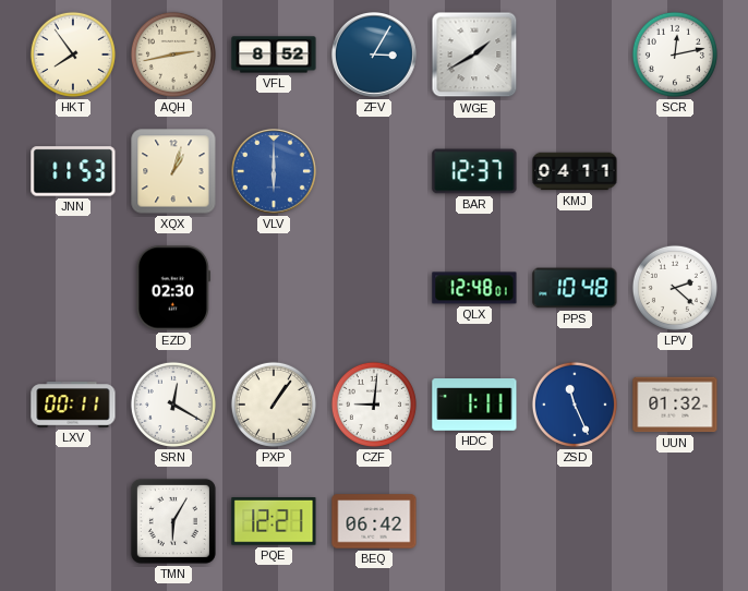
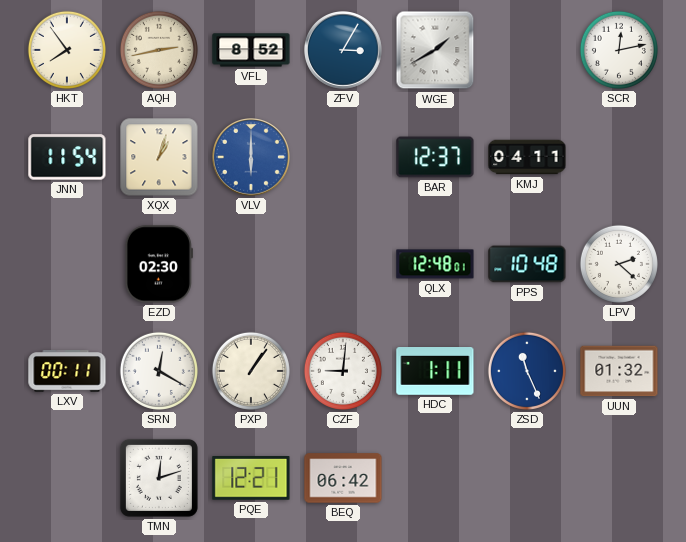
JNN: 11:53 -> 11:54 (67, 157)
TMN: 6:05 -> 12:12 (159, 478)
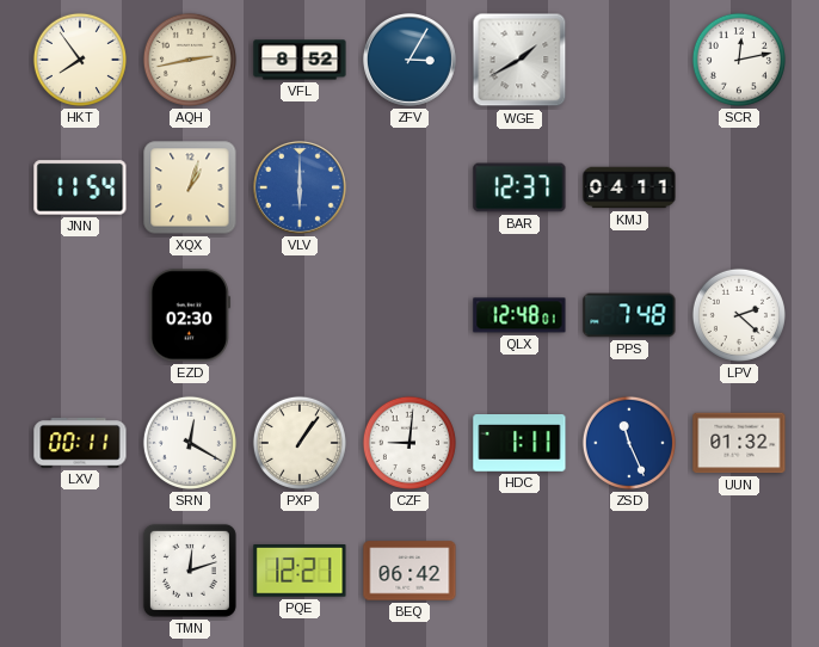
PPS: 10:48 -> 7:48 (629, 315)
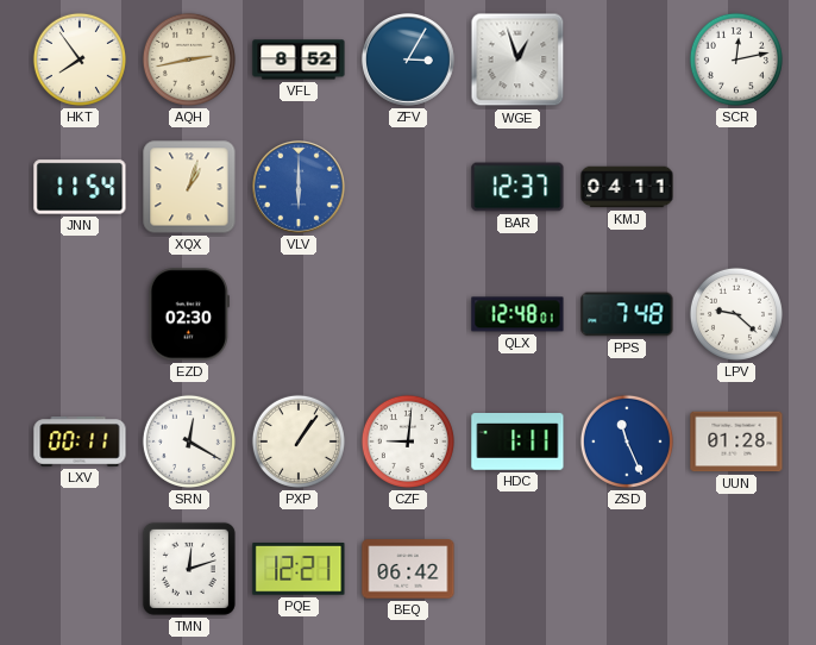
WGE: 1:40 -> 12:57 (517, 60)
LPV: 2:22 -> 9:22 (736, 314)
UUN: 01:32 -> 01:28 (736, 442)
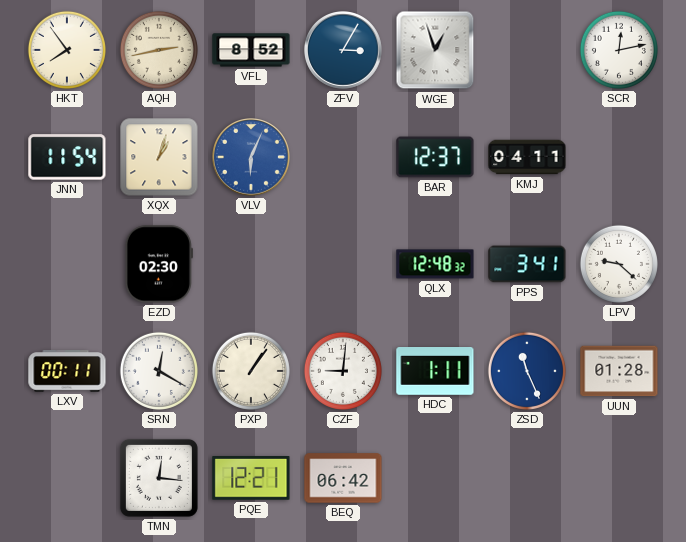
VLV: 6:00 -> 6:04 (252, 158)
QLX: 12:48:01 -> 12:48:32 (435, 264)
PPS: 7:48 -> 3:41 (527, 264)
TMN: 12:12 -> 12:16 (159, 478)
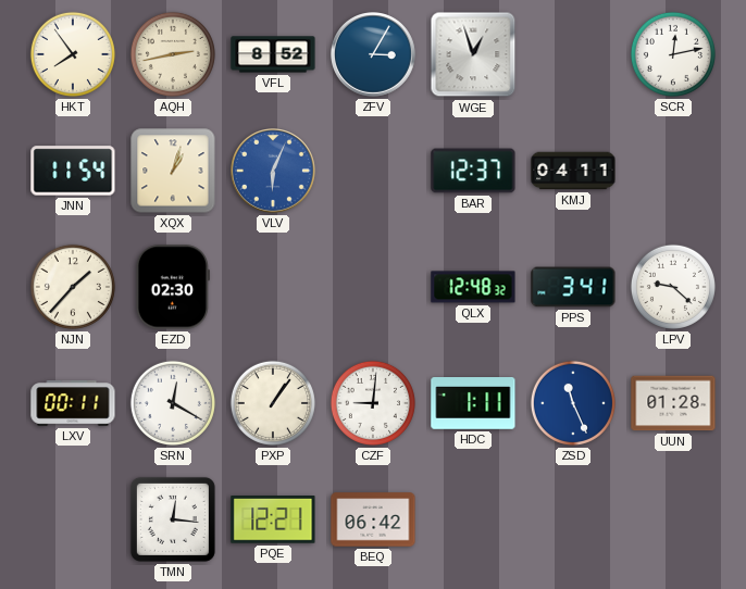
NJN: none -> 1:37 (73, 287)
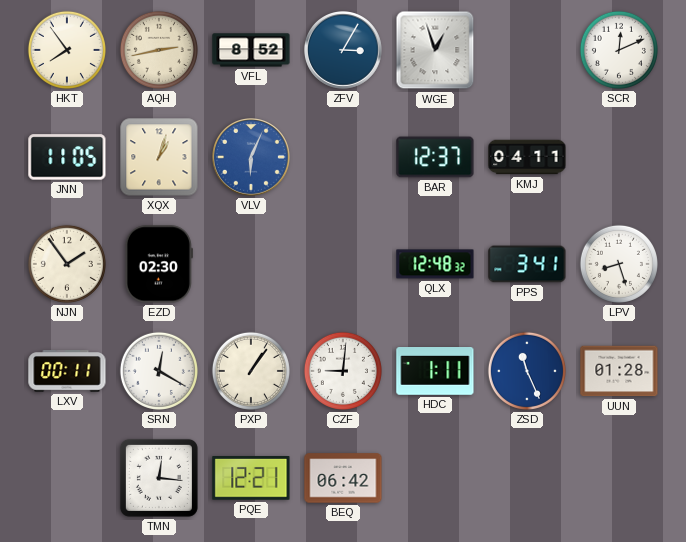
SCR: 12:13 -> 12:11 (619, 50)
JNN: 11:54 -> 11:05 (67, 157)
NJN: 1:37 -> 1:54 (67, 264)
LPV: 9:22 -> 8:27 (619, 264)
